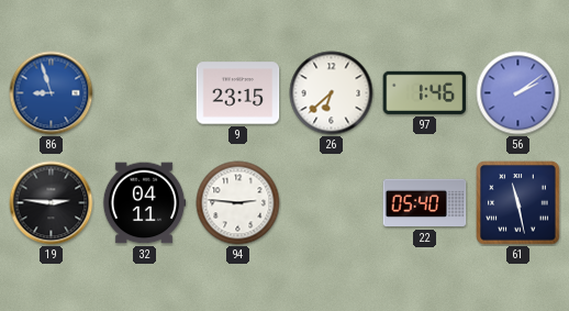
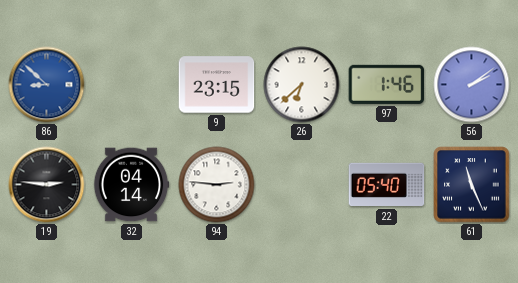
86: 8:57 -> 8:52 (47, 85)
32: 04:11 -> 04:14 (131, 185)
61: 11:28 -> 11:26 (472, 185)
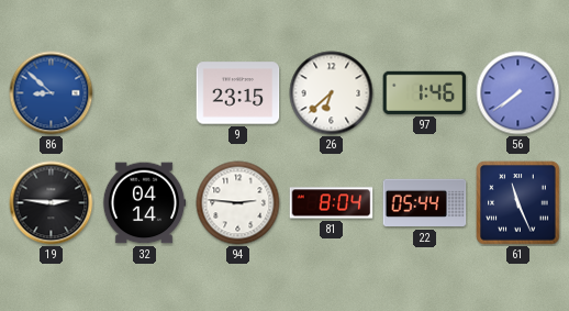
56: 2:09 -> 7:39 (518, 93)
81: none -> 8:04 (332, 203)
22: 05:40 -> 05:44 (425, 203)
